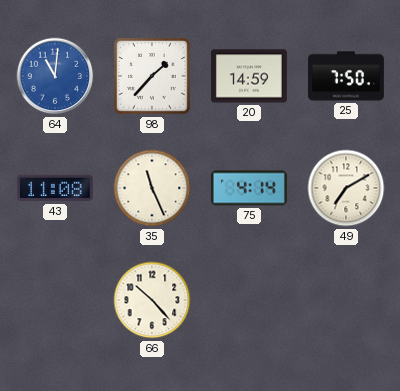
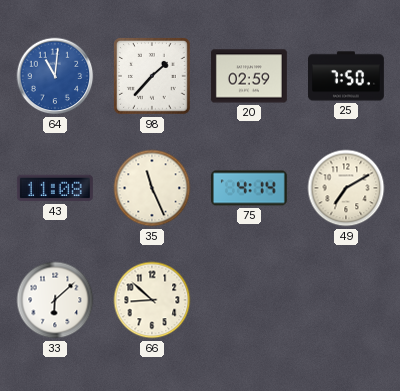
20: 14:59 -> 02:59 (249, 76)
33: none -> 6:08 (55, 300)
66: 10:23 -> 8:52 (152, 300)
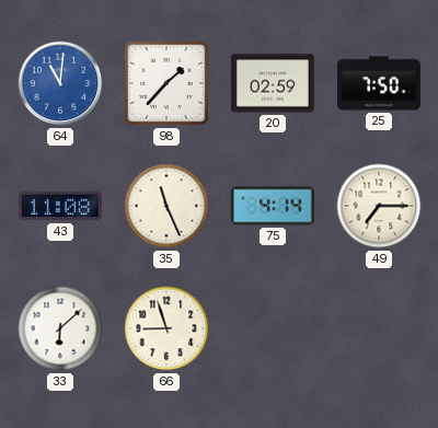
49: 7:10 -> 7:15 (379, 206)
66: 8:52 -> 8:57 (166, 328)
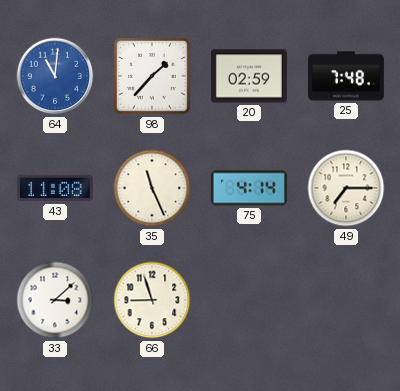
25: 7:50 -> 7:48 (346, 76)
33: 6:08 -> 3:08 (55, 300)
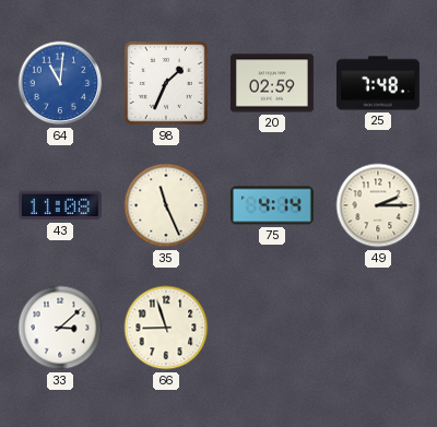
98: 1:37 -> 1:34 (167, 84)
49: 7:15 -> 2:15 (378, 205)
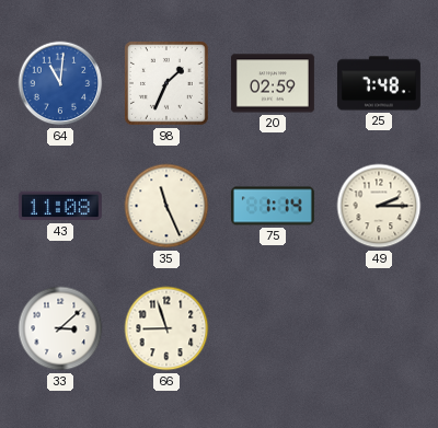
75: 4:14 -> 1:14 (273, 206)
